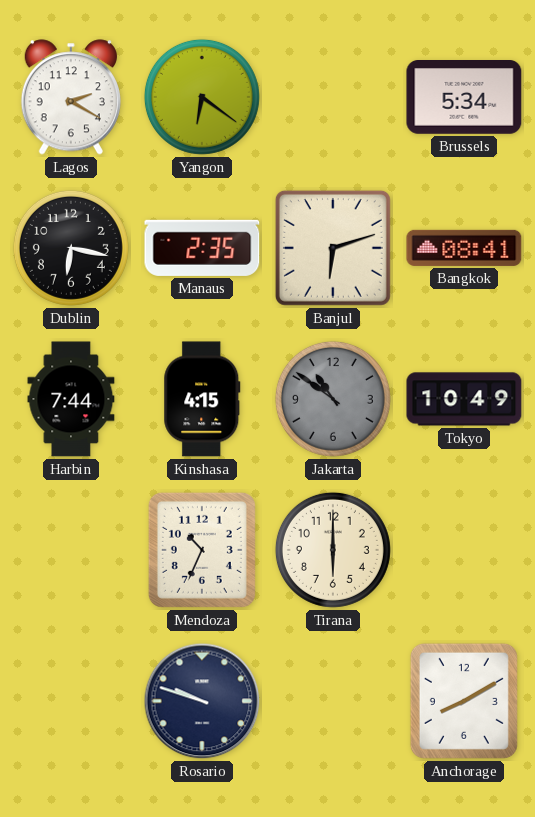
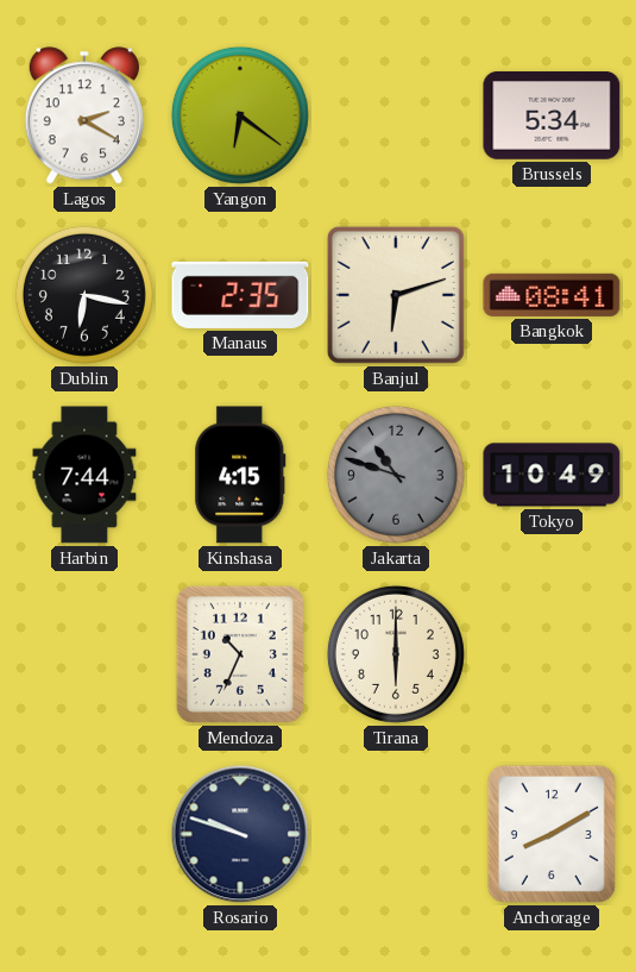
Jakarta: 10:51 -> 10:48 (396, 475)
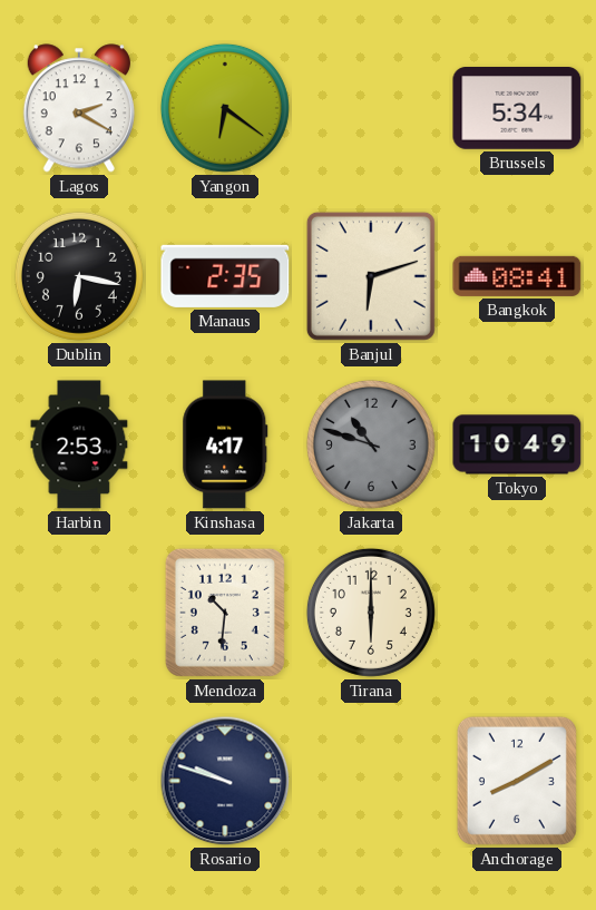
Harbin: 7:44 -> 2:53 (79, 444)
Kinshasa: 4:15 -> 4:17 (225, 444)
Mendoza: 10:34 -> 10:31 (225, 613)
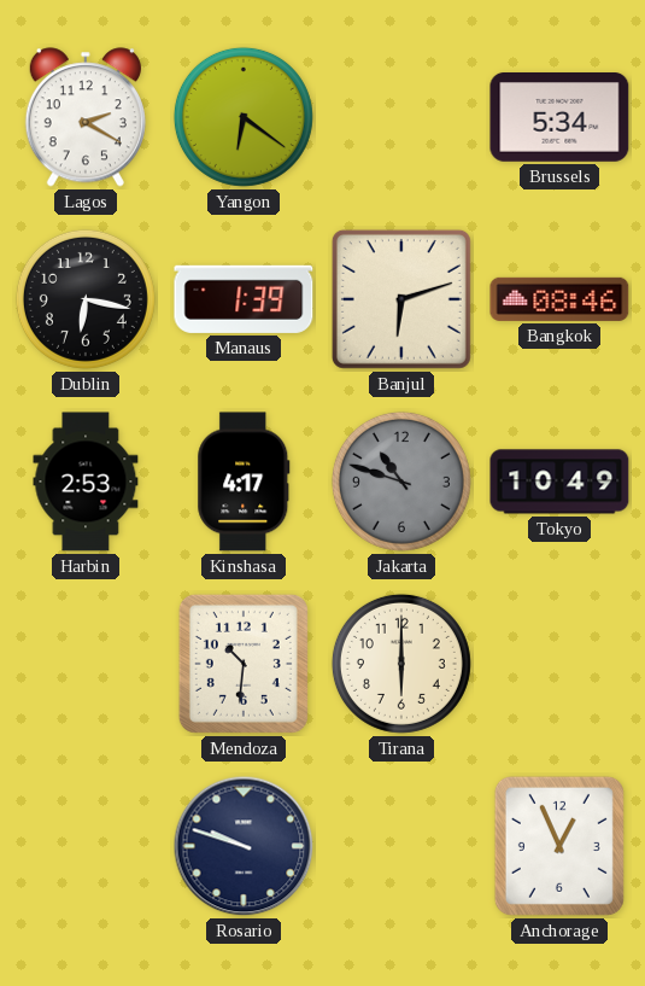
Manaus: 2:35 -> 1:39 (244, 299)
Bangkok: 08:41 -> 08:46 (559, 299)
Anchorage: 8:10 -> 12:56 (559, 846)
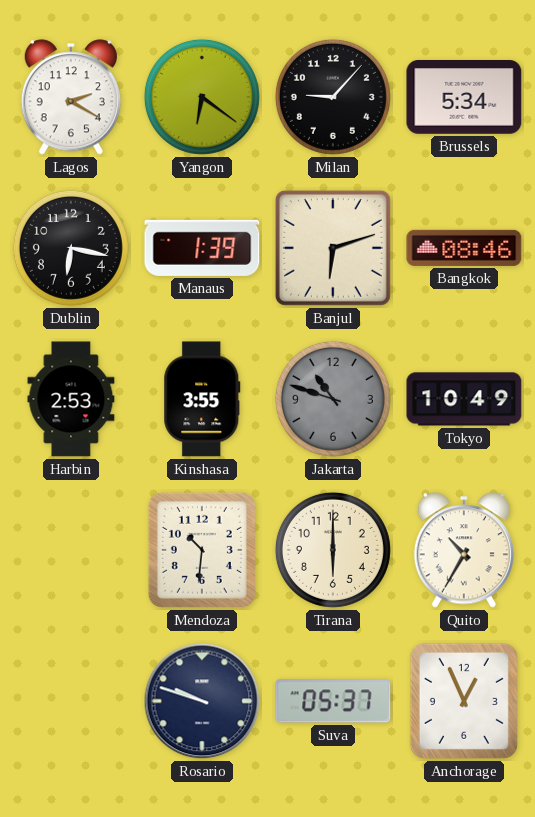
Milan: none -> 9:07 (333, 97)
Kinshasa: 4:17 -> 3:55 (202, 399)
Quito: none -> 10:35 (464, 550)
Suva: none -> 05:37 (333, 701)
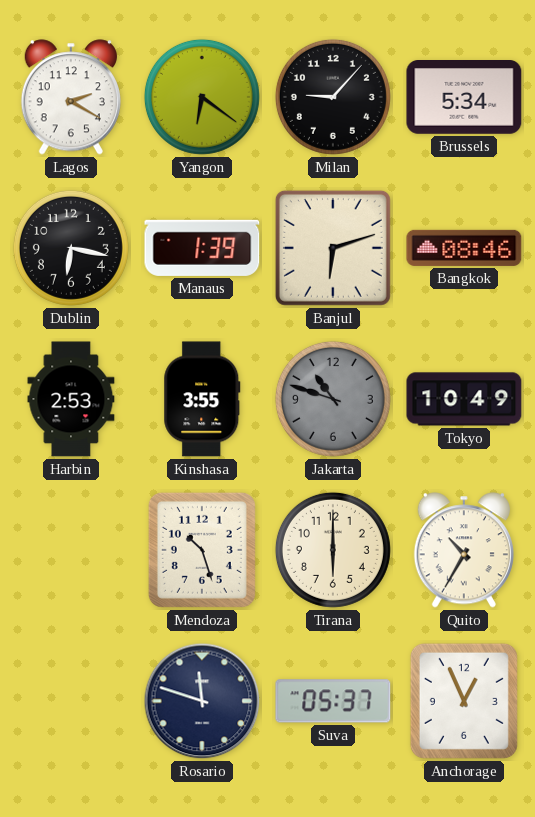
Mendoza: 10:31 -> 10:27 (202, 550)
Rosario: 9:48 -> 11:48 (202, 701)
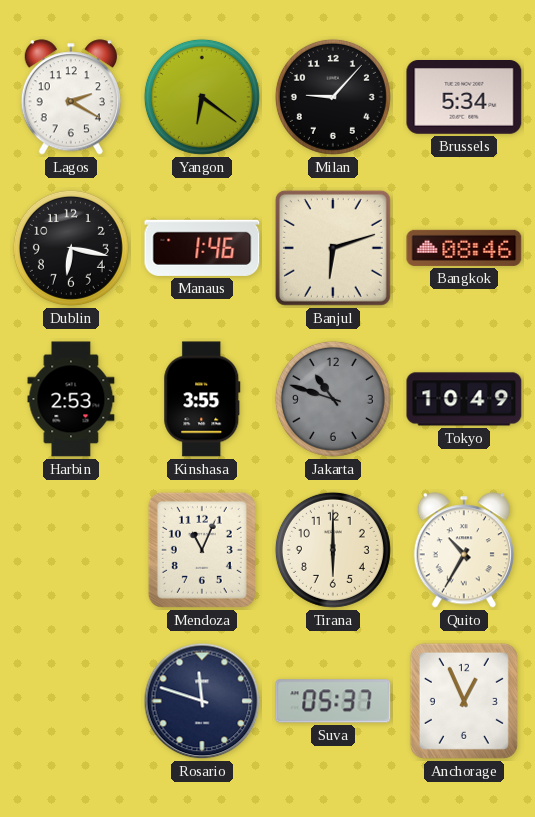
Manaus: 1:39 -> 1:46 (202, 248)
Mendoza: 10:27 -> 11:04 (202, 550)
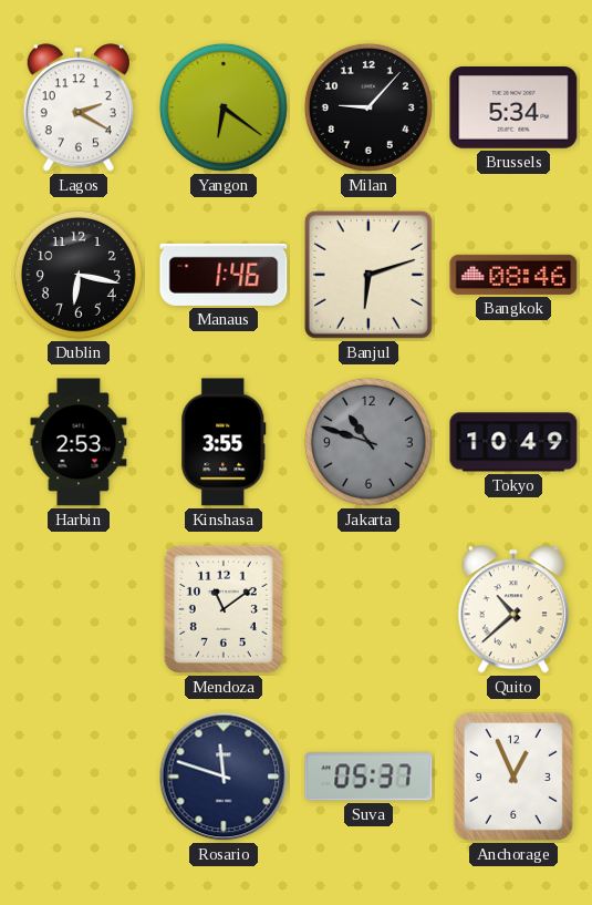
Mendoza: 11:04 -> 11:09 (224, 609)
Tirana: 6:00 -> none (333, 550)
Quito: 10:35 -> 10:38 (513, 609)
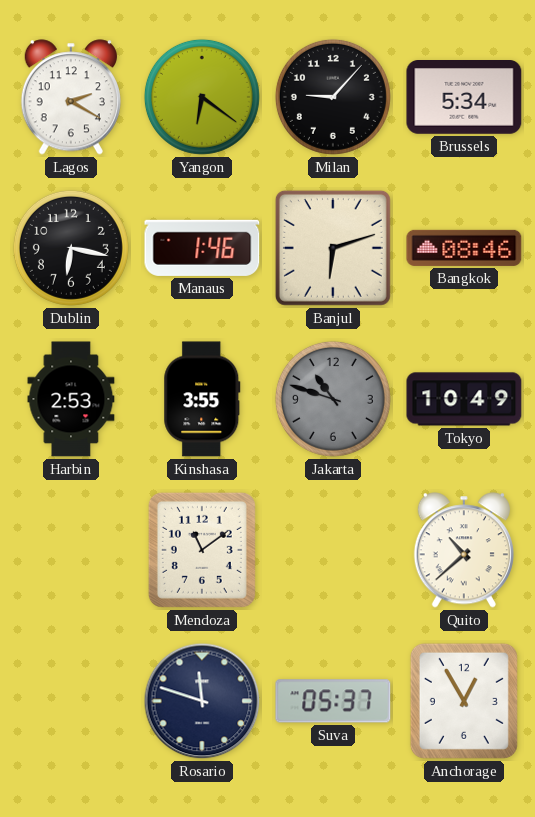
Anchorage: 12:56 -> 12:55 (464, 701)
